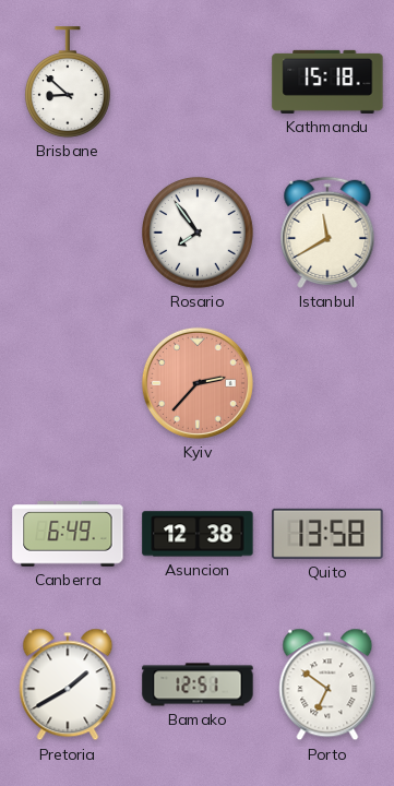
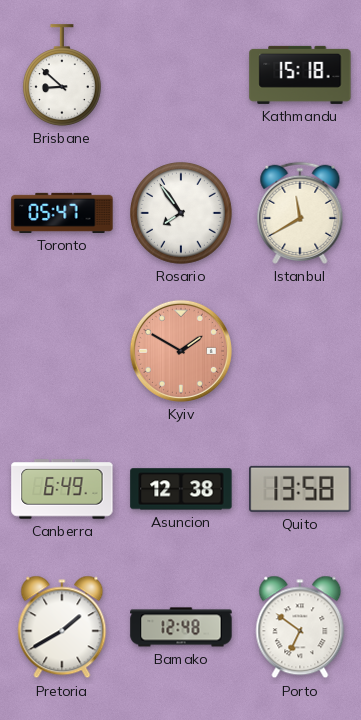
Toronto: none -> 05:47 (62, 213)
Kyiv: 2:37 -> 1:50 (181, 351)
Bamako: 12:51 -> 12:48 (181, 627)
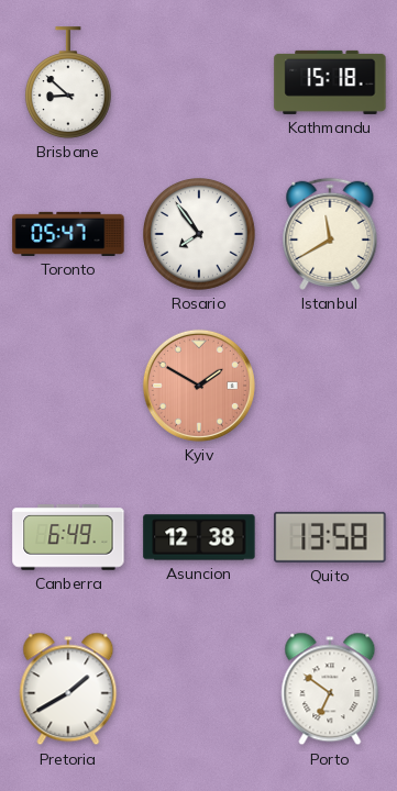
Bamako: 12:48 -> none (181, 627)
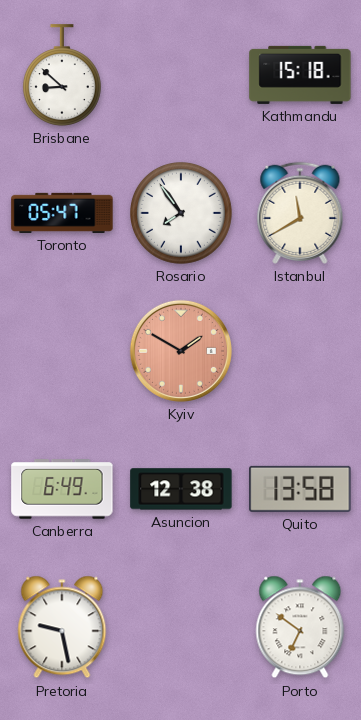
Pretoria: 1:40 -> 9:28 (62, 627)
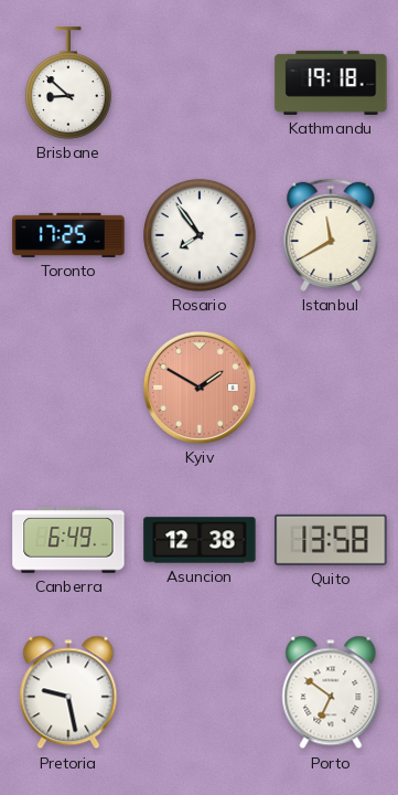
Kathmandu: 15:18 -> 19:18 (331, 83)
Toronto: 05:47 -> 17:25 (68, 235)
